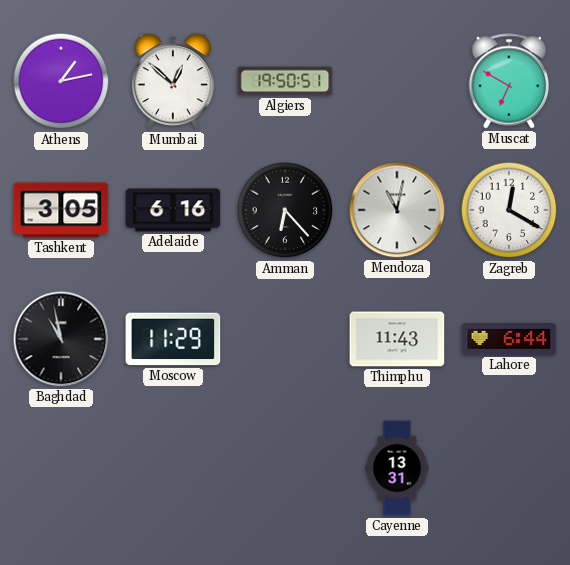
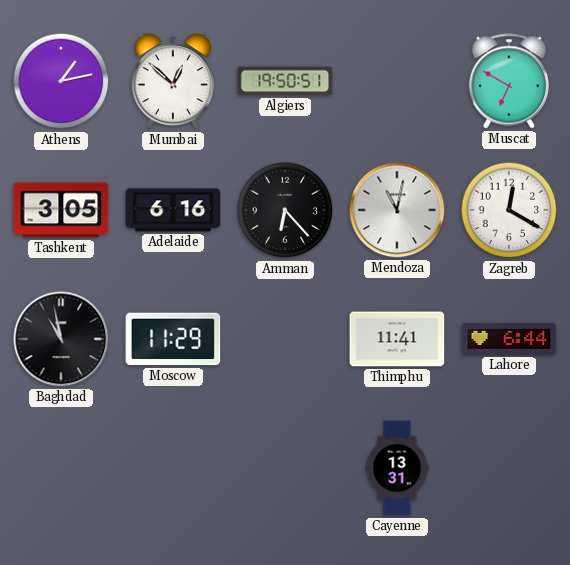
Thimphu: 11:43 -> 11:41 (397, 339)
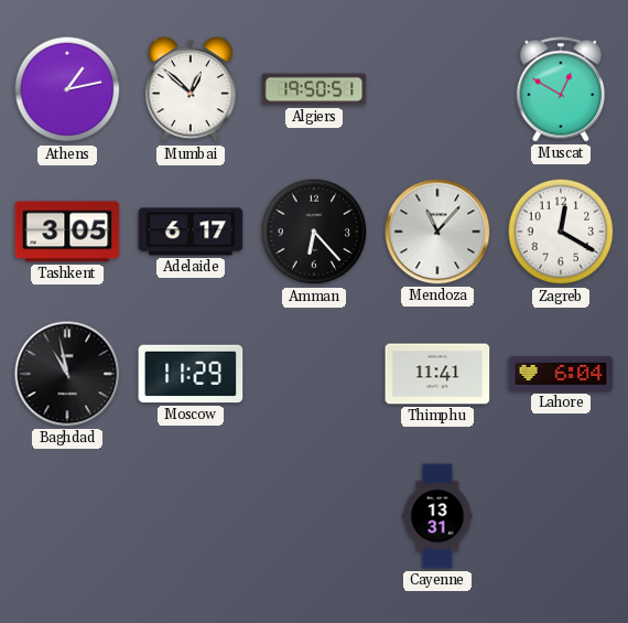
Muscat: 6:50 -> 12:50 (561, 89)
Adelaide: 6:16 -> 6:17 (191, 232)
Mendoza: 11:02 -> 11:07 (437, 232)
Lahore: 6:44 -> 6:04 (561, 374)
